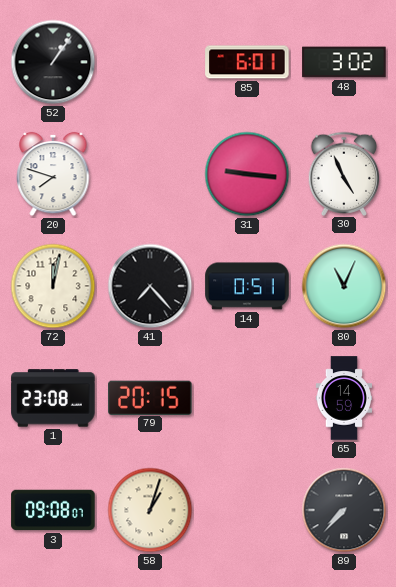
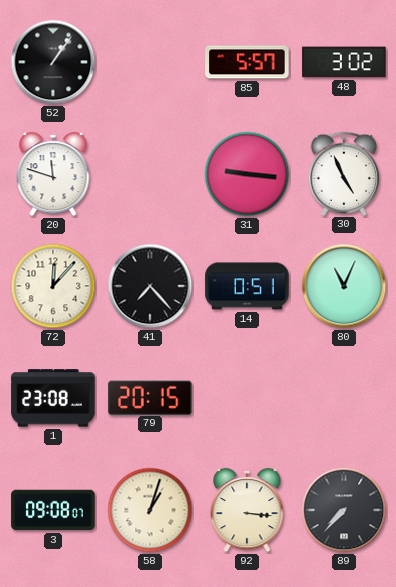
85: 6:01 -> 5:57 (247, 62)
20: 7:48 -> 11:48 (53, 174)
72: 12:02 -> 12:07 (53, 286)
65: 14:59 -> none (343, 398)
92: none -> 3:16 (247, 510)
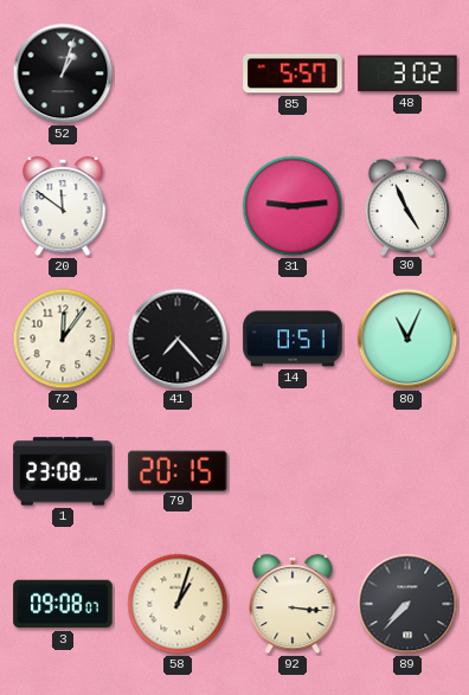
52: 1:06 -> 1:03 (63, 73)
20: 11:48 -> 11:51 (63, 206)
31: 9:16 -> 9:14 (293, 206)
72: 12:07 -> 12:06 (63, 339)
